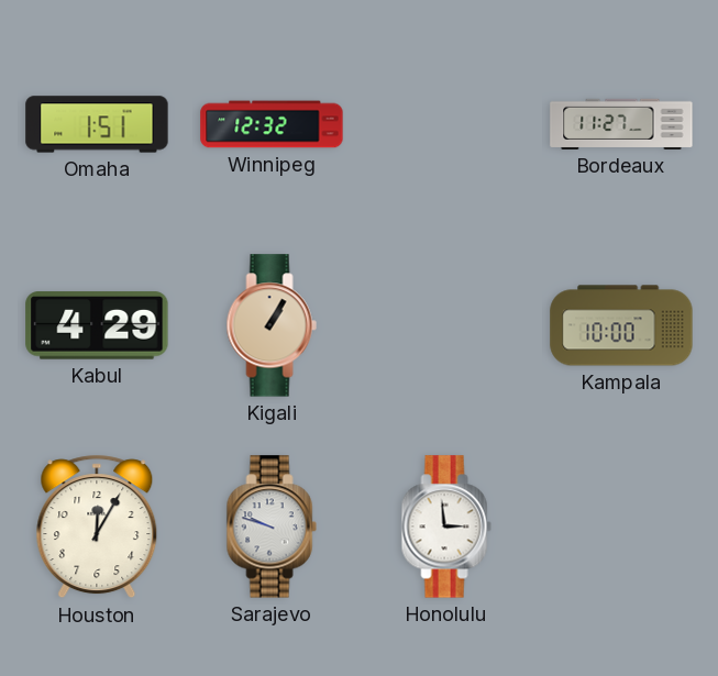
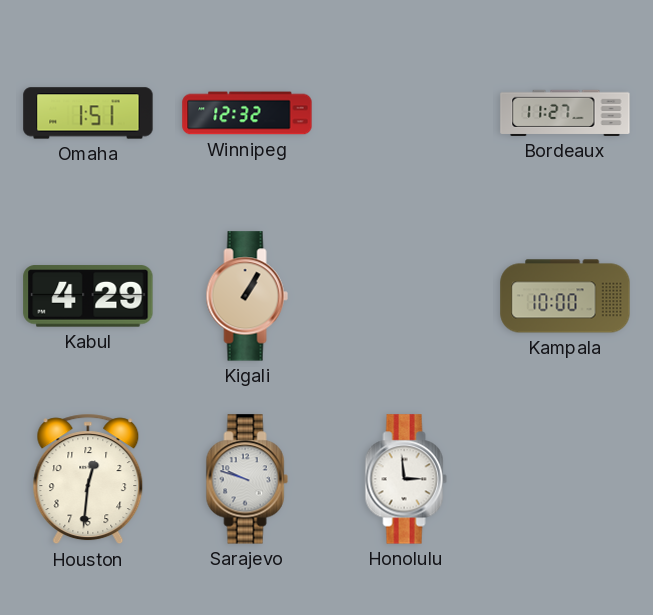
Houston: 12:05 -> 12:31 (88, 479)
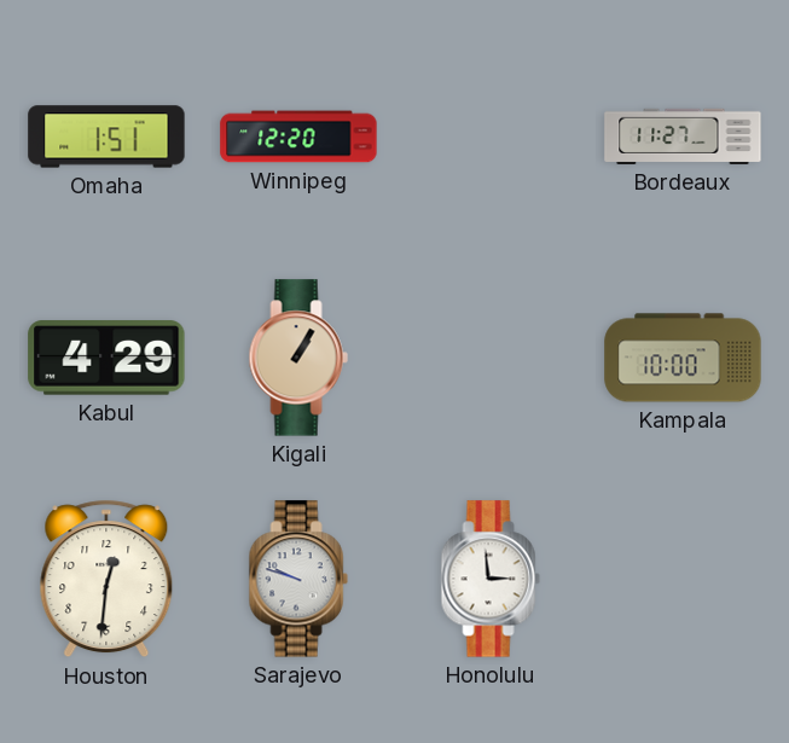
Winnipeg: 12:32 -> 12:20 (298, 137)
